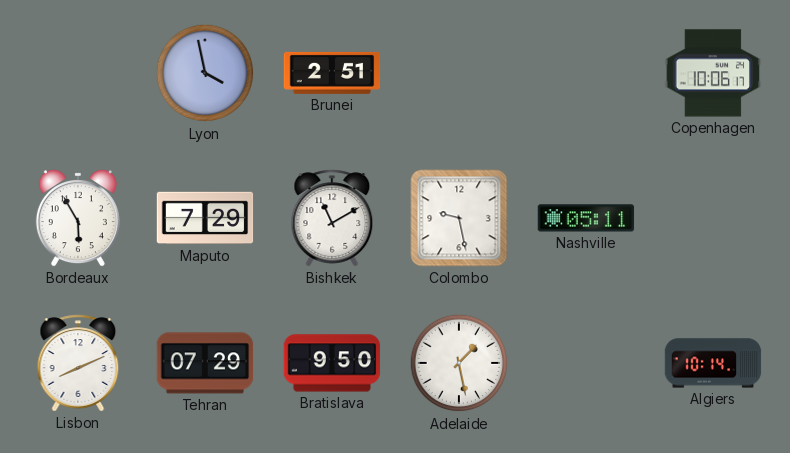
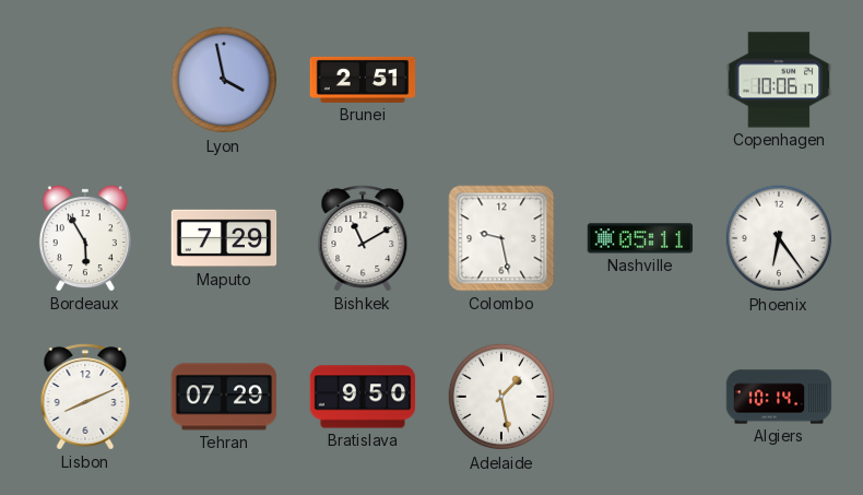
Phoenix: none -> 6:24 (779, 238)
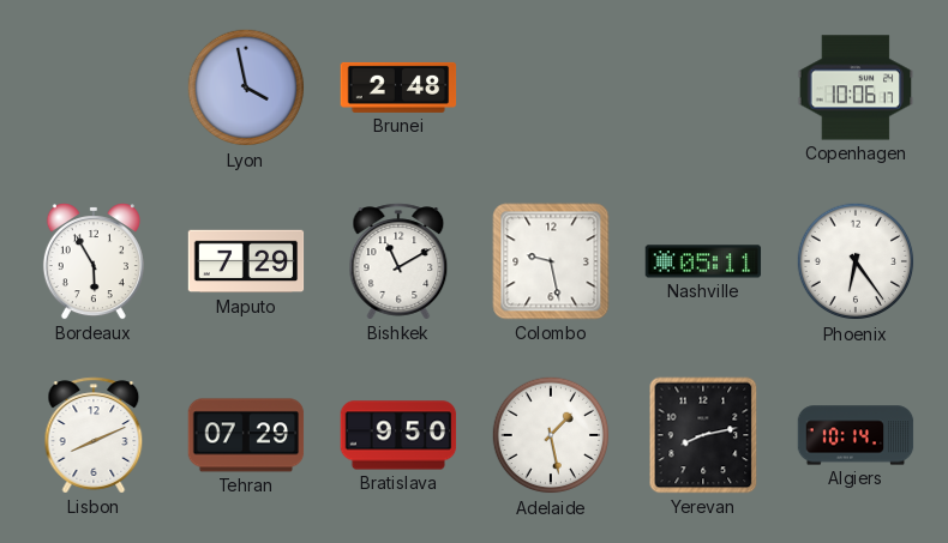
Brunei: 2:51 -> 2:48 (398, 88)
Yerevan: none -> 8:13 (703, 435)
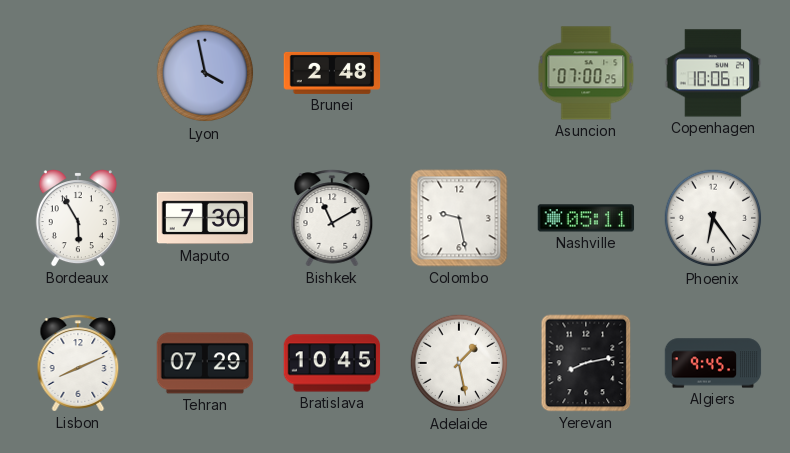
Asuncion: none -> 07:00 (586, 73)
Maputo: 7:29 -> 7:30 (205, 218)
Bratislava: 9:50 -> 10:45 (332, 363)
Algiers: 10:14 -> 9:45 (713, 363)
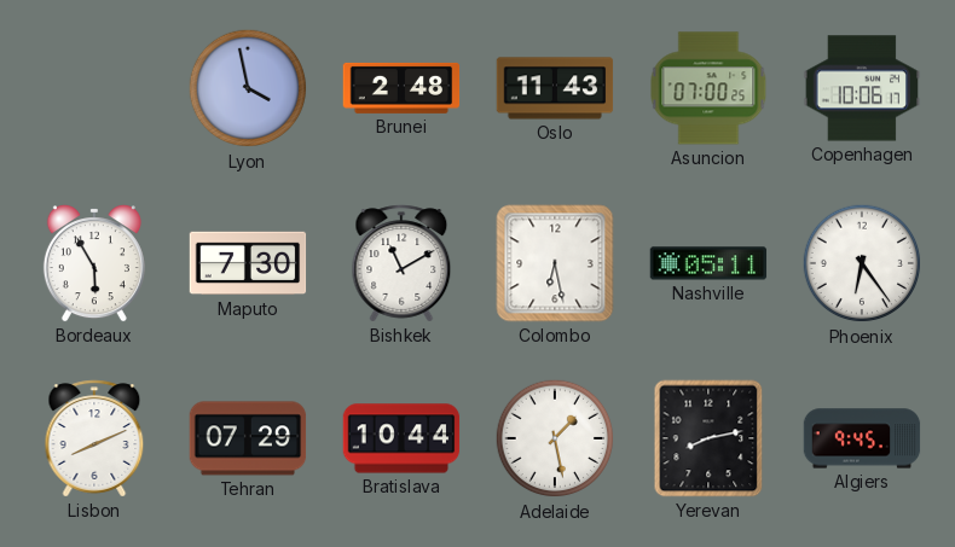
Oslo: none -> 11:43 (555, 88)
Colombo: 9:28 -> 6:28 (555, 263)
Bratislava: 10:45 -> 10:44 (401, 438)
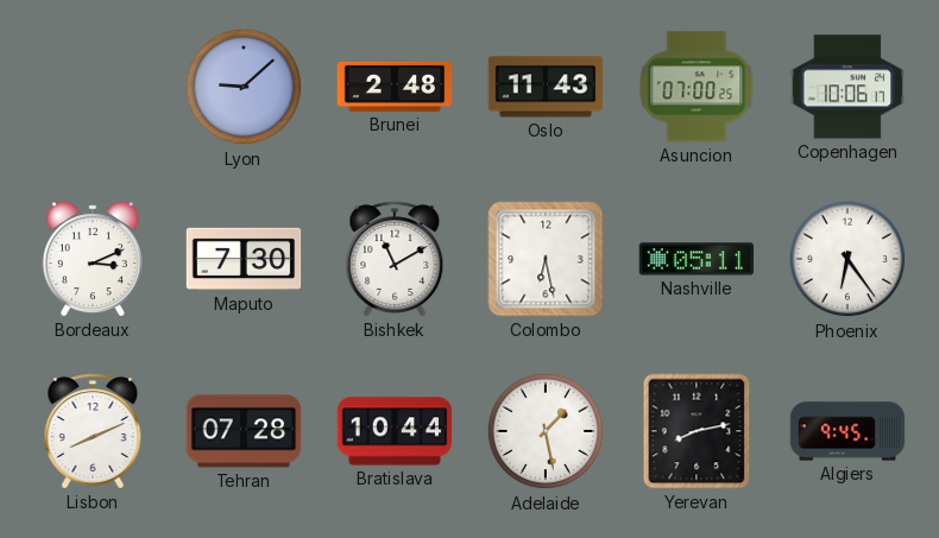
Lyon: 3:58 -> 9:08 (244, 87)
Bordeaux: 5:55 -> 3:11 (93, 259)
Tehran: 07:29 -> 07:28 (244, 431)
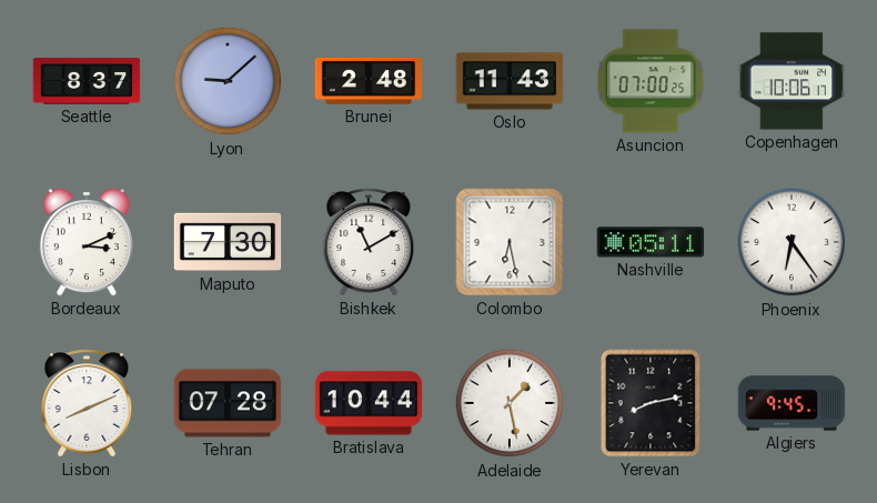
Seattle: none -> 8:37 (87, 81)
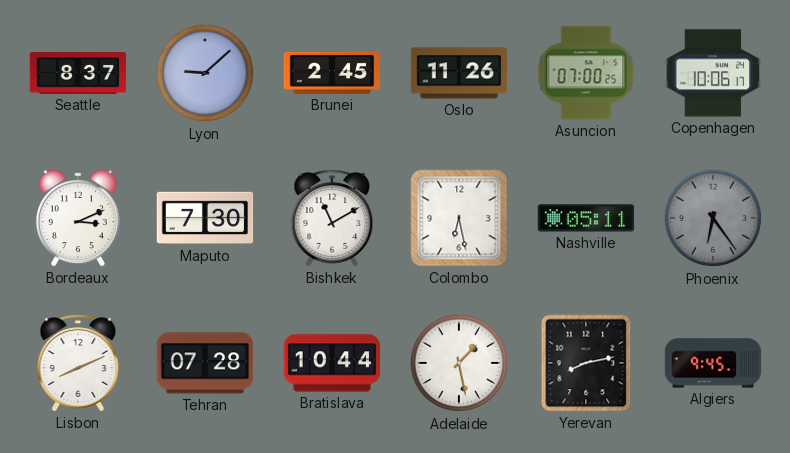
Brunei: 2:48 -> 2:45 (332, 73)
Oslo: 11:43 -> 11:26 (459, 73)
Phoenix dial: white -> grey (713, 218)
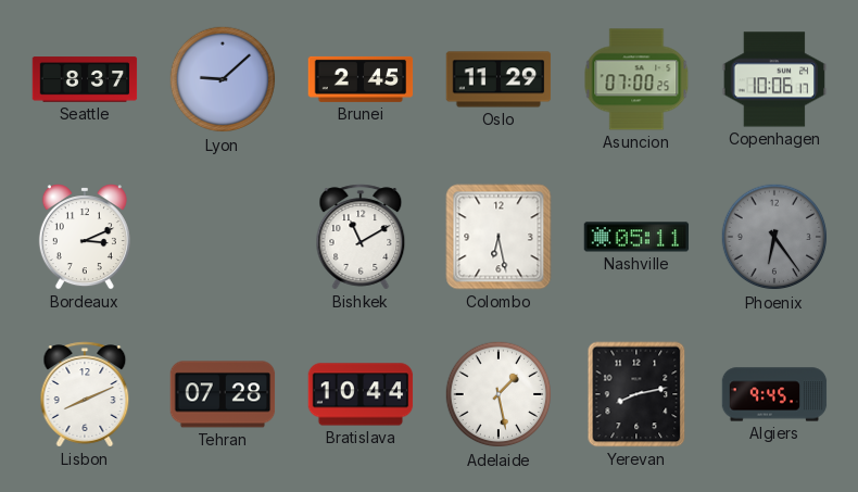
Oslo: 11:26 -> 11:29 (499, 79)
Maputo: 7:30 -> none (205, 218)
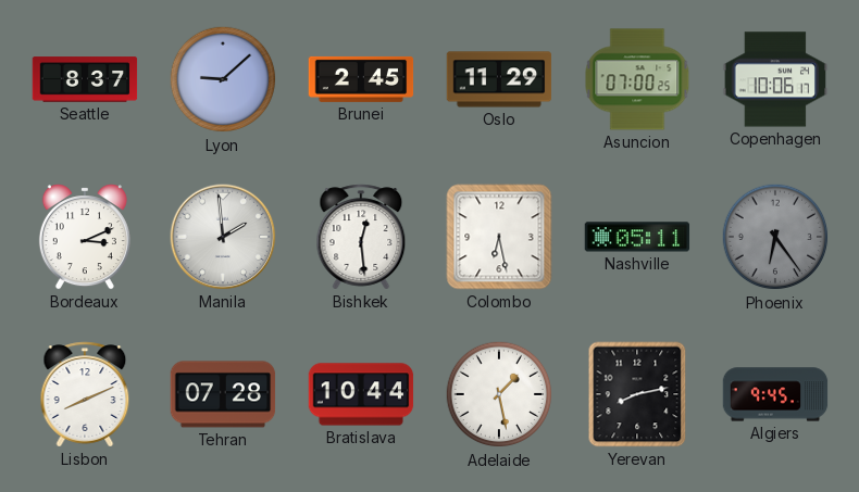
Manila: none -> 1:59 (223, 237)
Bishkek: 11:10 -> 12:29 (361, 237)
